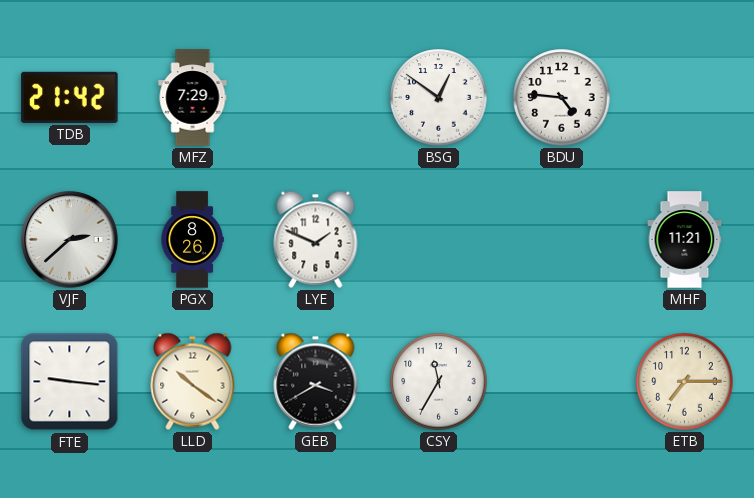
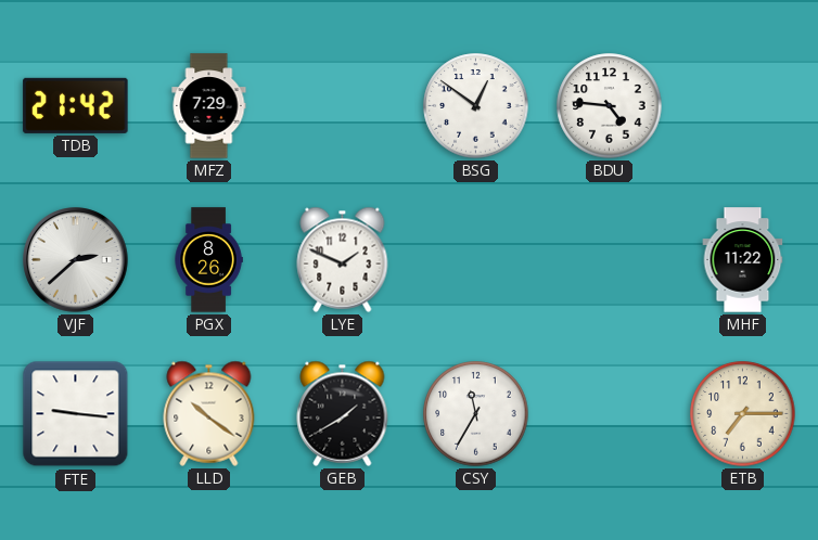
MHF: 11:21 -> 11:22 (743, 260)
GEB: 3:40 -> 1:40 (343, 413)
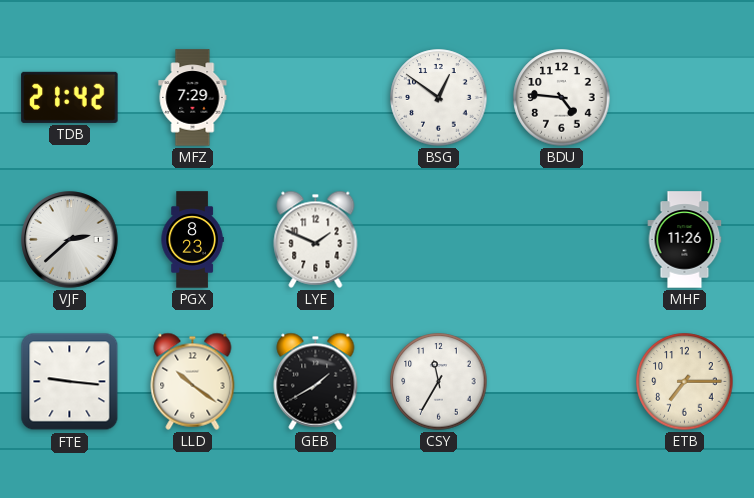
PGX: 8:26 -> 8:23 (192, 240)
MHF: 11:22 -> 11:26 (685, 240)
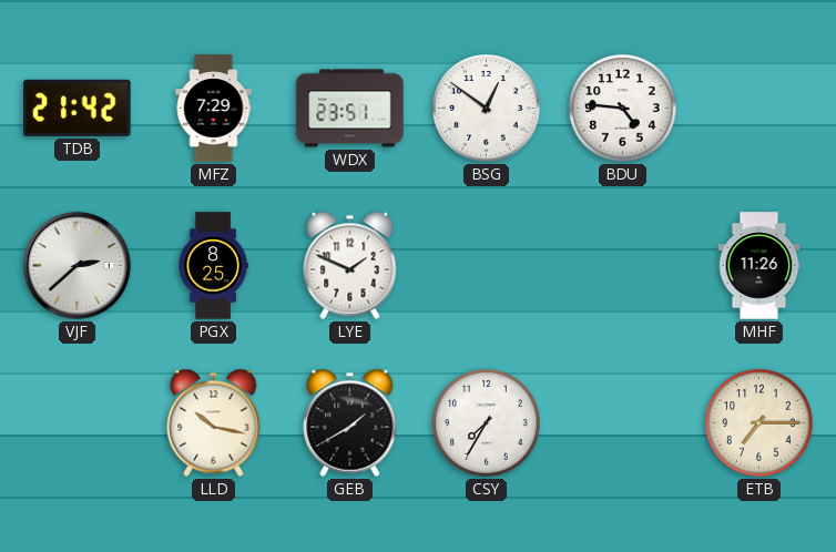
WDX: none -> 23:51 (350, 109)
PGX: 8:23 -> 8:25 (213, 266)
FTE: 9:16 -> none (70, 382)
LLD: 10:21 -> 10:17 (214, 422)
CSY: 11:35 -> 7:35 (487, 423)
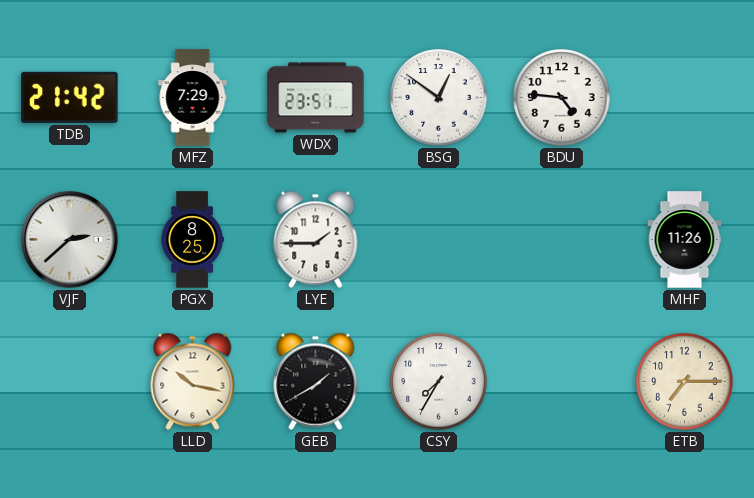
LYE: 1:49 -> 1:45 (316, 239)
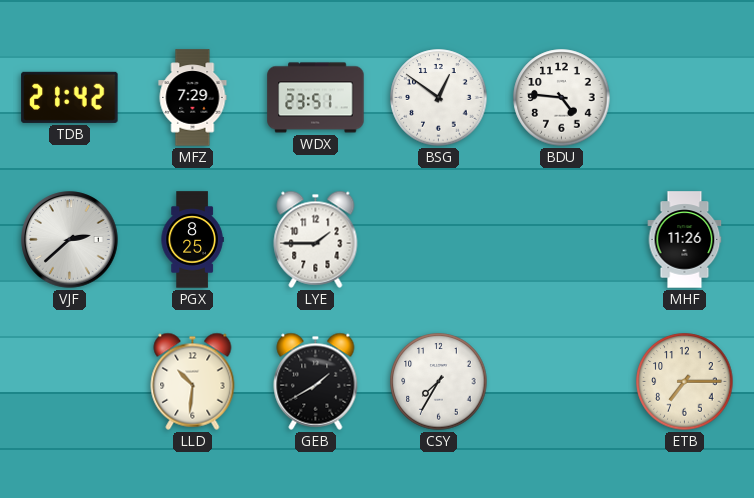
LLD: 10:17 -> 10:31 (193, 381)
